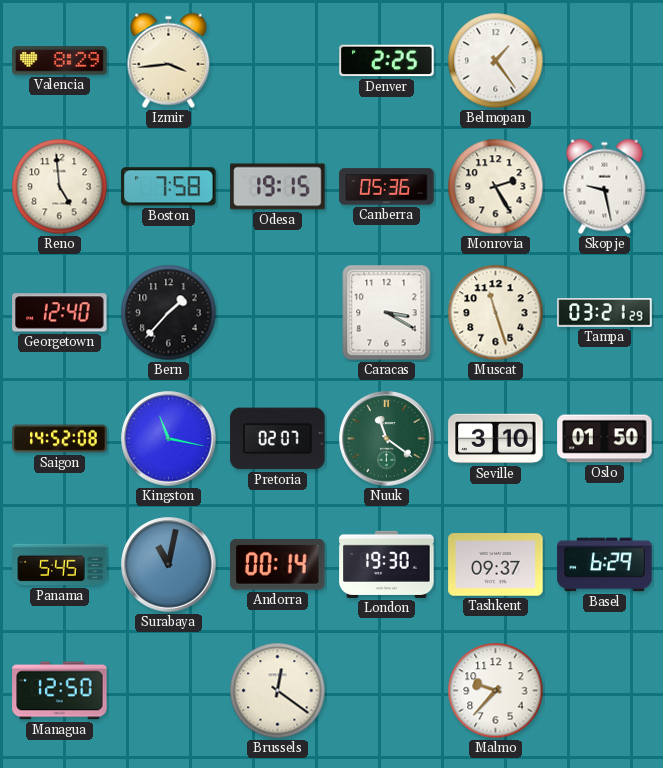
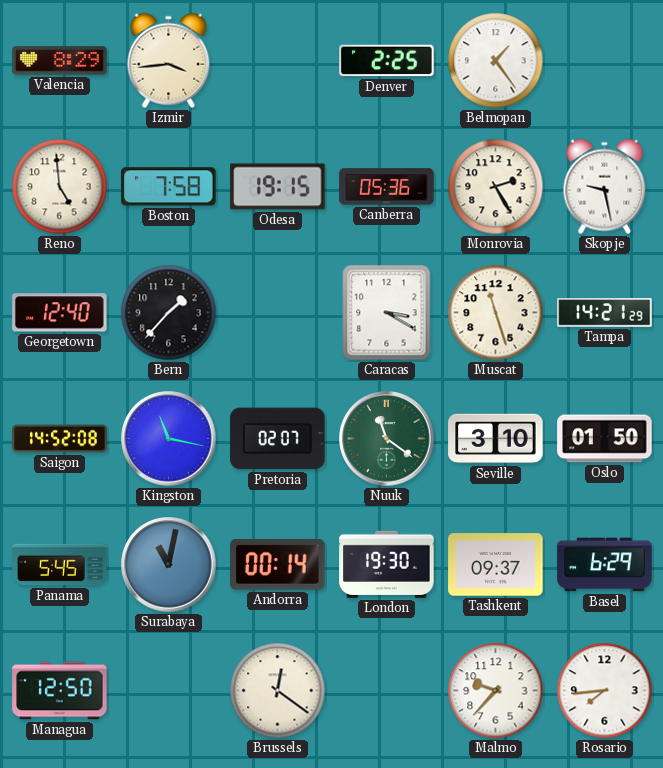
Tampa: 03:21 -> 14:21 (605, 313)
Rosario: none -> 7:44 (605, 691)
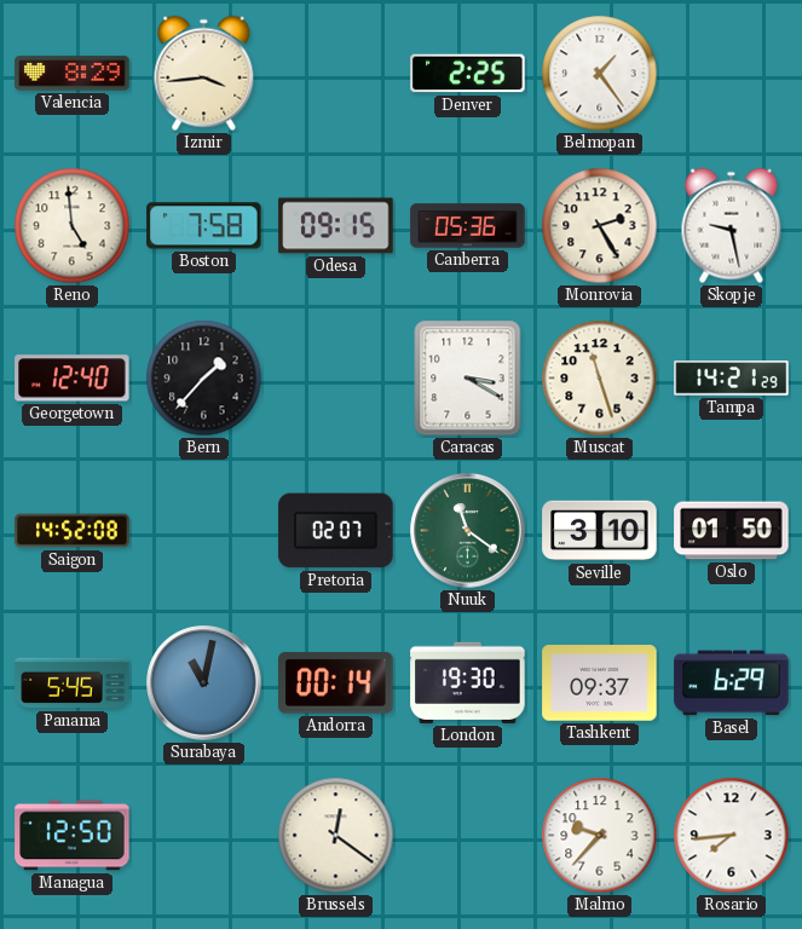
Odesa: 19:15 -> 09:15 (336, 226)
Kingston: 11:17 -> none (169, 439)
